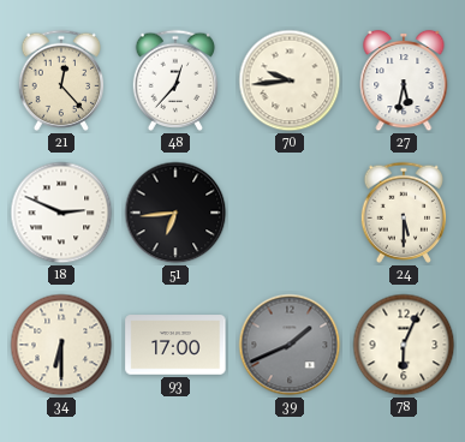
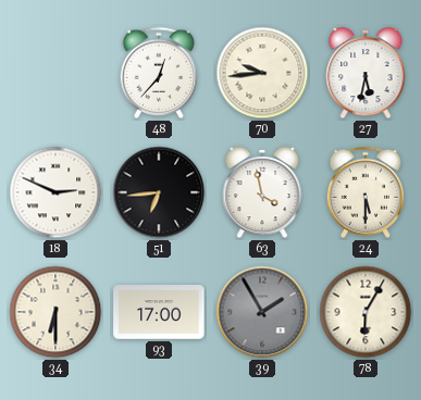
21: 12:23 -> none (61, 80)
63: none -> 3:58 (262, 192)
39: 1:41 -> 1:55 (262, 312)
78: 6:04 -> 6:05 (366, 312)
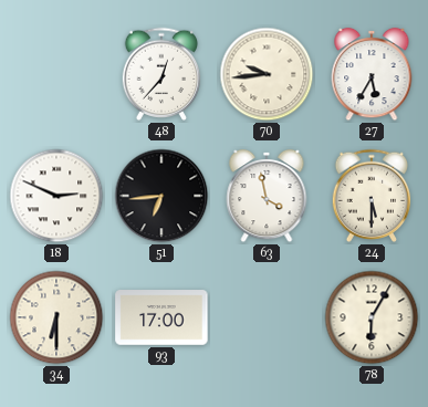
27: 5:32 -> 5:35 (372, 74)
39: 1:55 -> none (262, 312)
